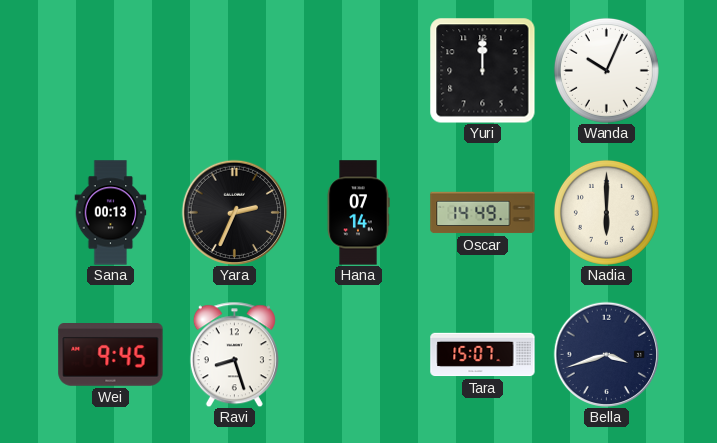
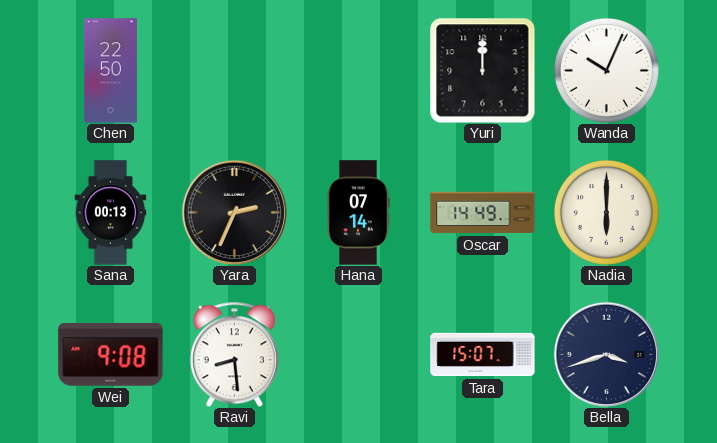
Chen: none -> 22:50 (110, 71)
Wei: 9:45 -> 9:08 (111, 355)
Ravi: 8:27 -> 8:29 (234, 354)
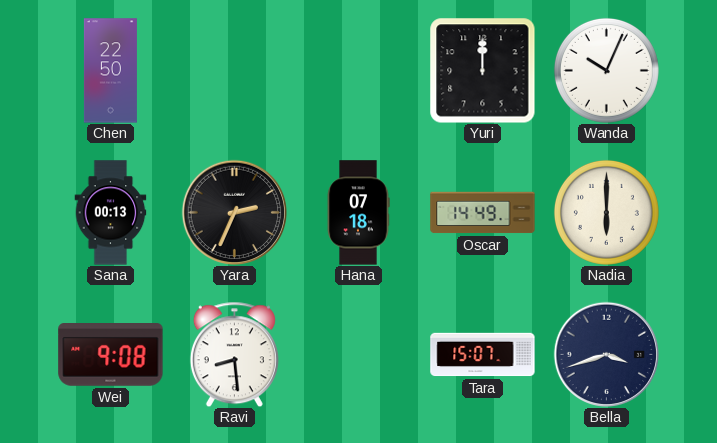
Hana: 07:14 -> 07:18 (358, 213)
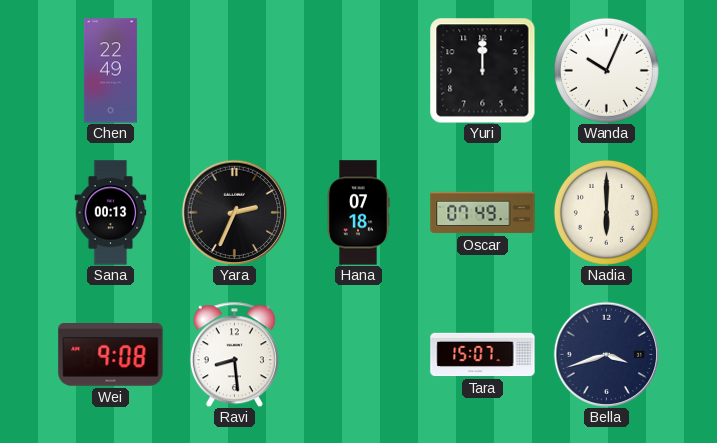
Chen: 22:50 -> 22:49 (110, 71)
Oscar: 14:49 -> 07:49 (483, 213)
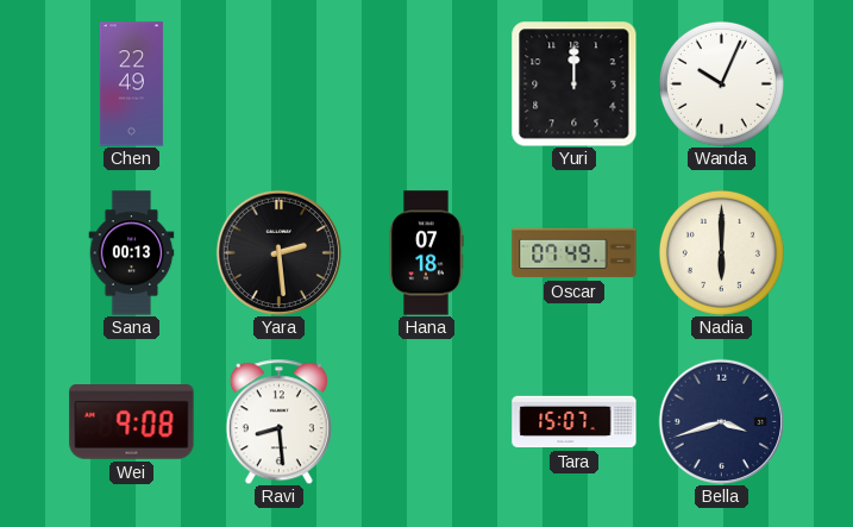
Yara: 2:34 -> 2:29 (278, 252)
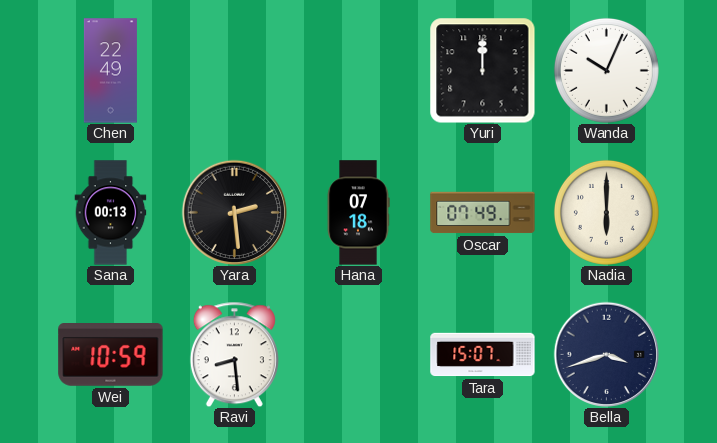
Wei: 9:08 -> 10:59 (111, 355)
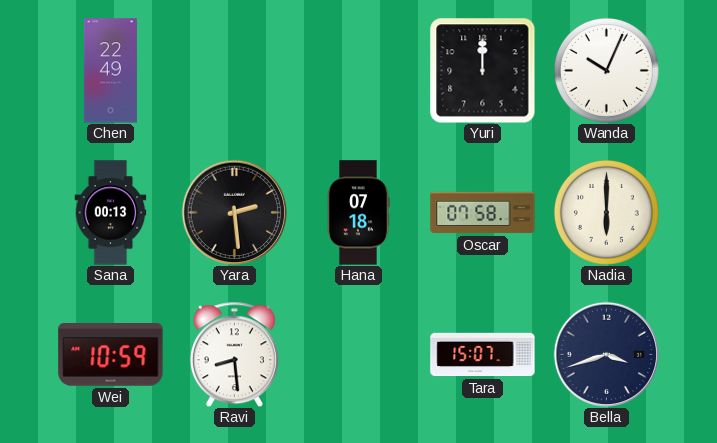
Oscar: 07:49 -> 07:58 (483, 213)
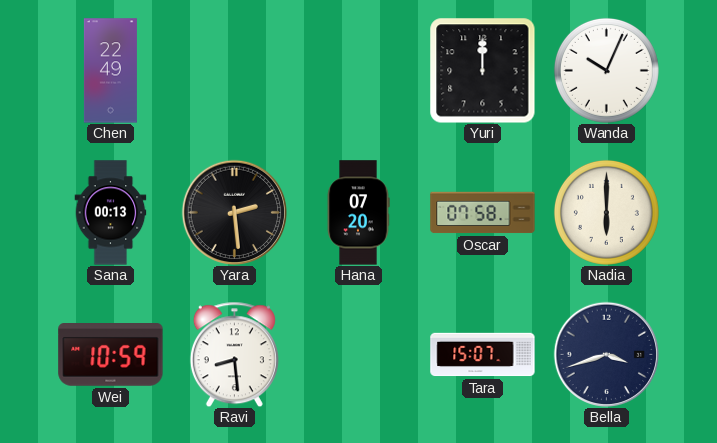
Hana: 07:18 -> 07:20 (358, 213)
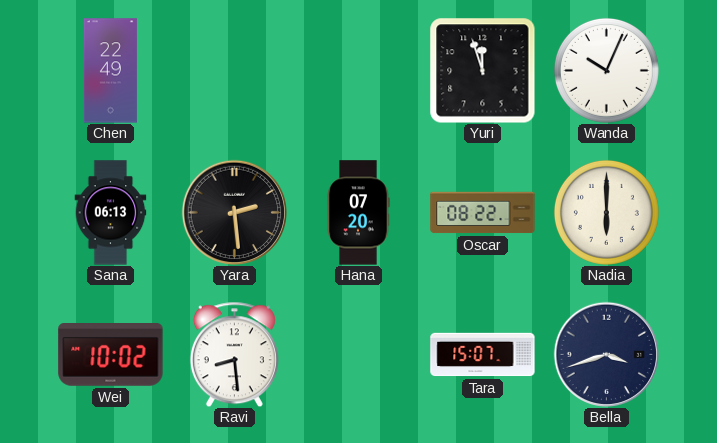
Yuri: 12:00 -> 11:57 (482, 70)
Sana: 00:13 -> 06:13 (111, 213)
Oscar: 07:58 -> 08:22 (483, 213)
Wei: 10:59 -> 10:02 (111, 355)
